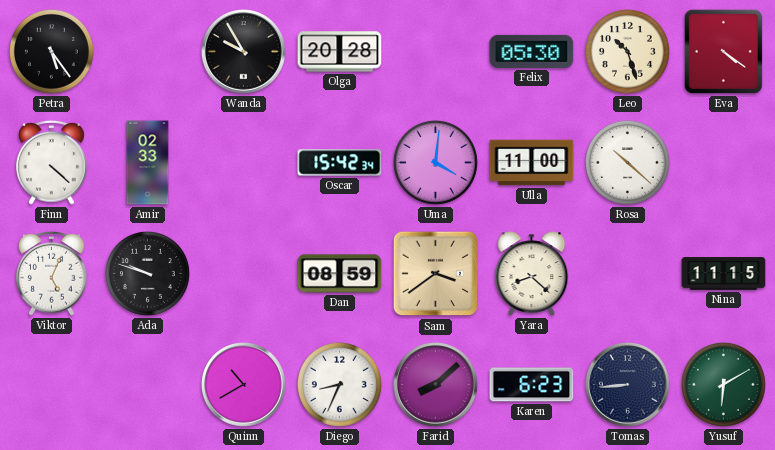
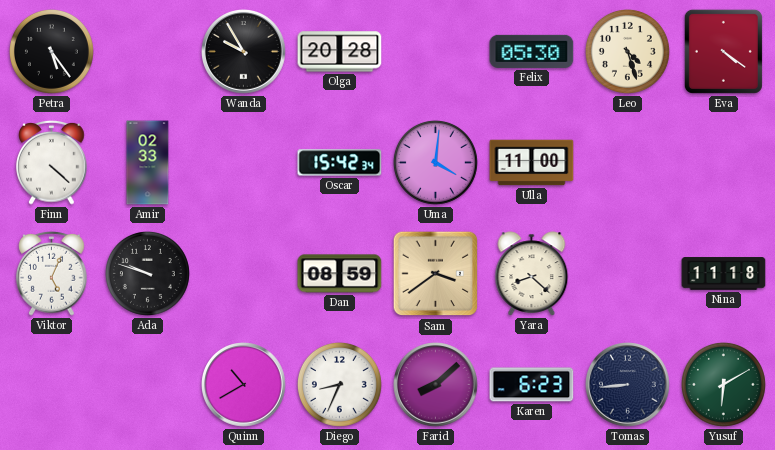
Leo: 10:27 -> 4:27 (627, 51)
Rosa: 10:22 -> none (627, 162)
Nina: 11:15 -> 11:18 (724, 274)
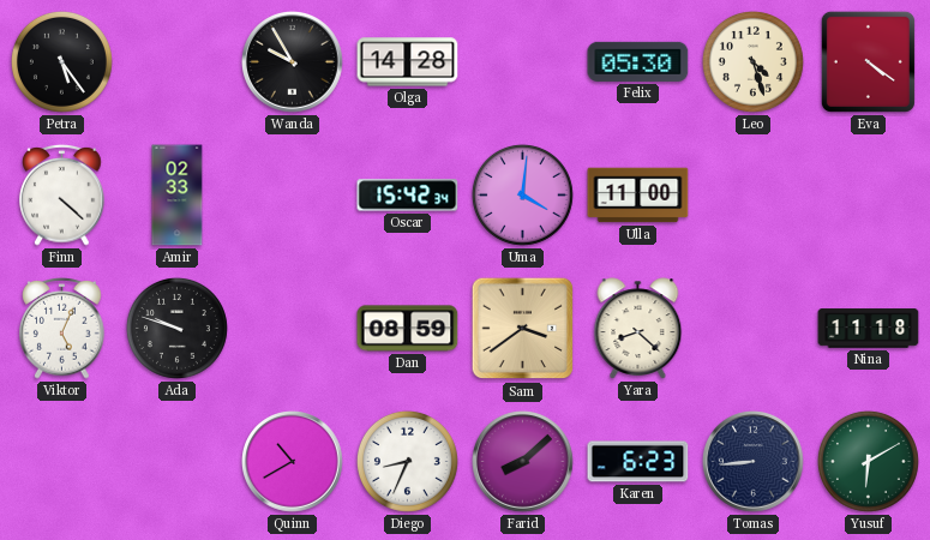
Olga: 20:28 -> 14:28 (408, 62)
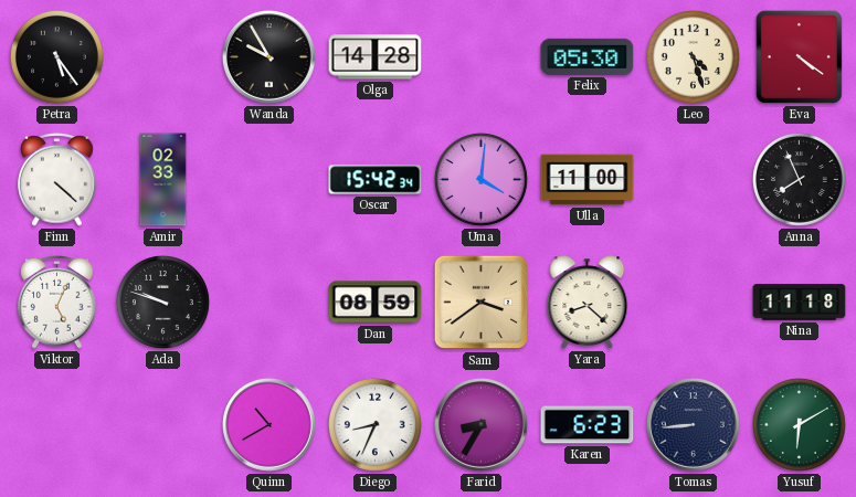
Anna: none -> 7:56 (799, 179)
Farid: 8:08 -> 8:35 (482, 425)
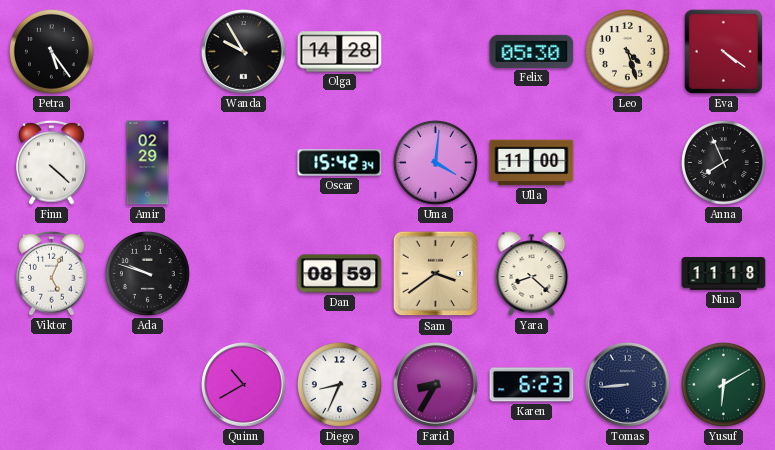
Amir: 02:33 -> 02:29 (148, 163)
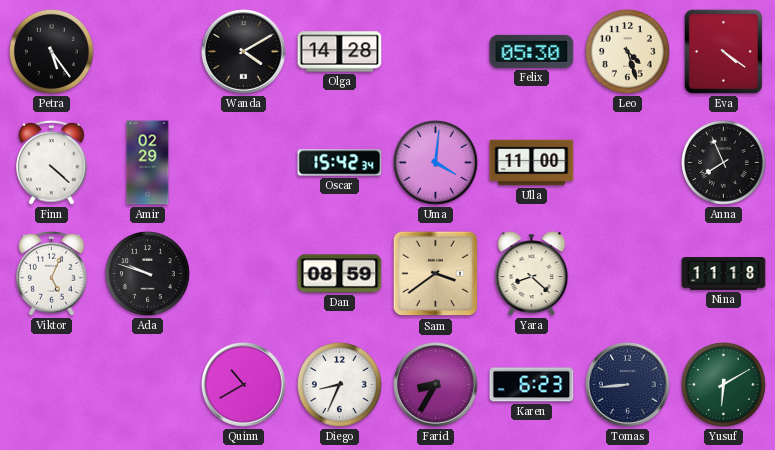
Wanda: 9:55 -> 4:10 (244, 52)
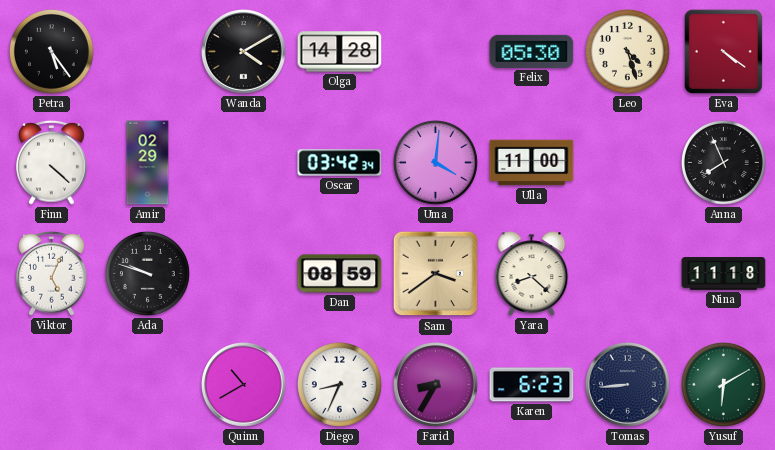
Oscar: 15:42 -> 03:42 (340, 163)
